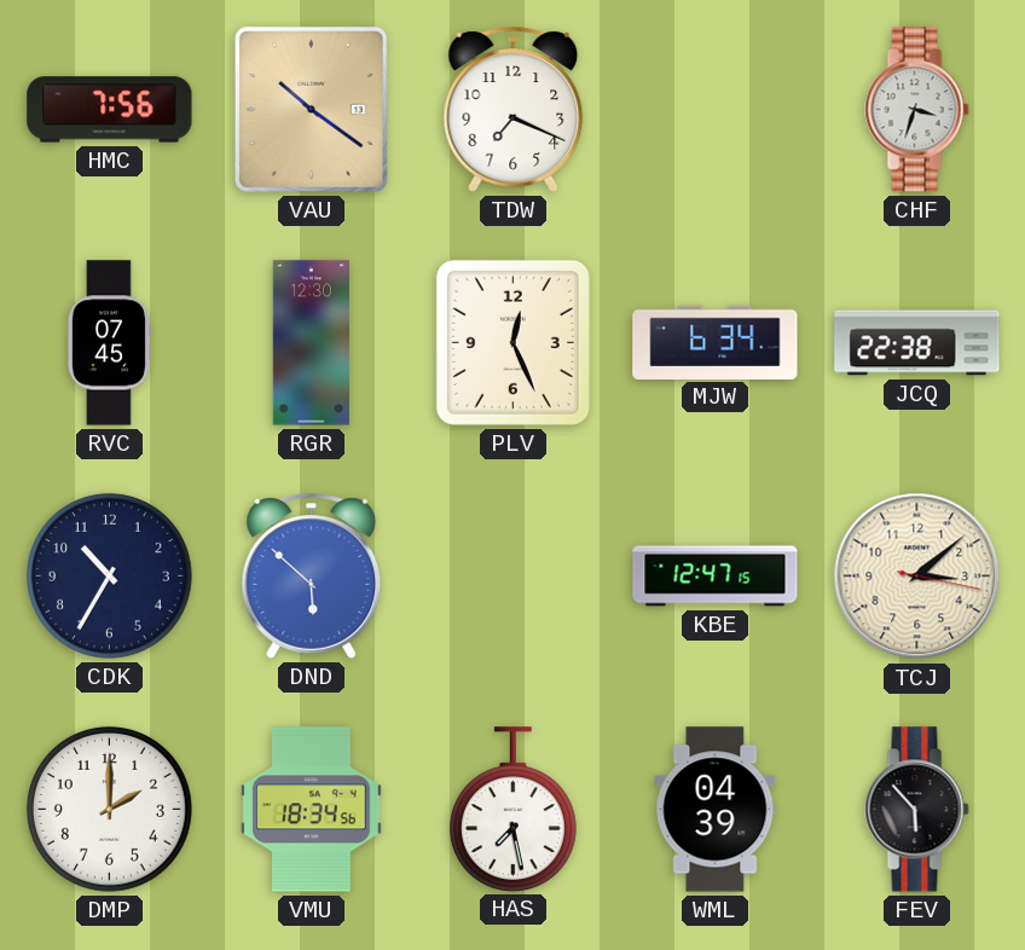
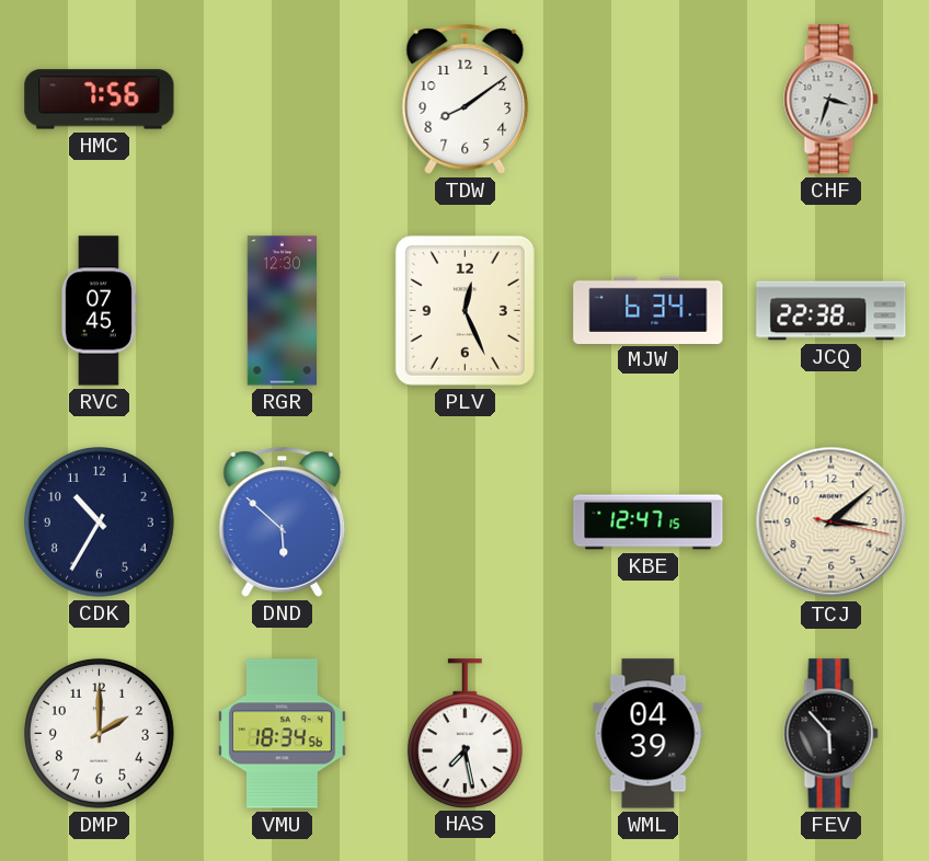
VAU: 10:21 -> none (311, 109)
TDW: 7:19 -> 8:09 (466, 100)
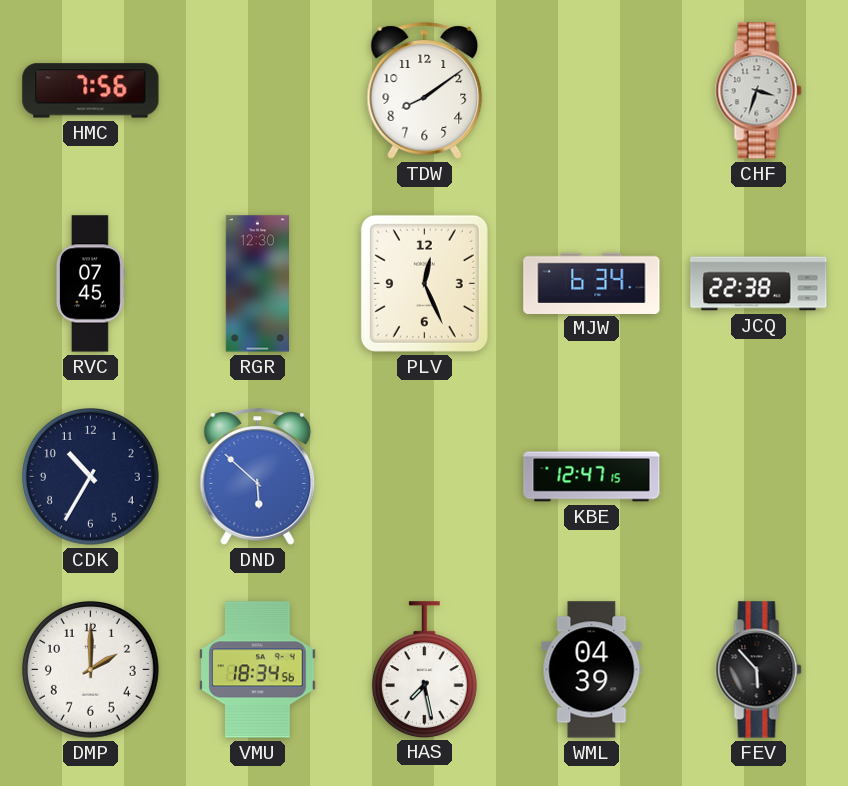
TCJ: 3:08 -> none (831, 523)
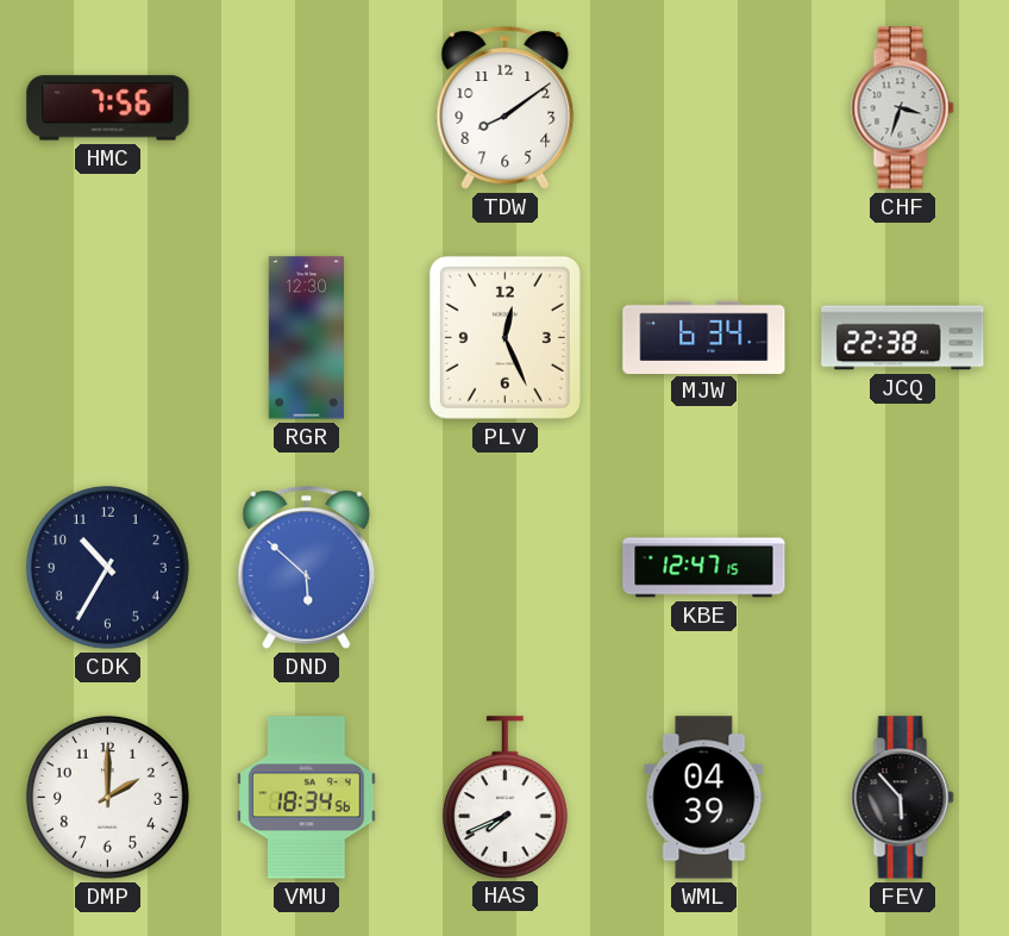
RVC: 07:45 -> none (90, 284)
HAS: 7:28 -> 7:41 (504, 797)
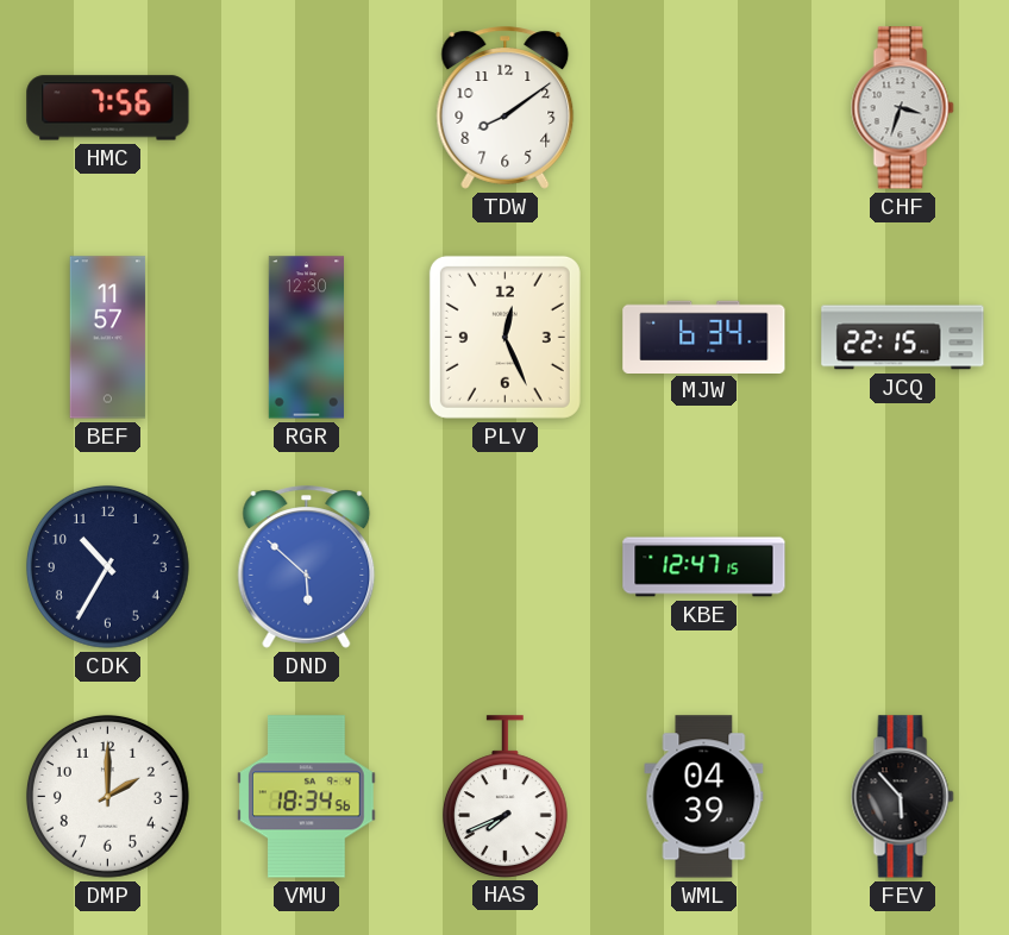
BEF: none -> 11:57 (108, 338)
JCQ: 22:38 -> 22:15 (903, 338)
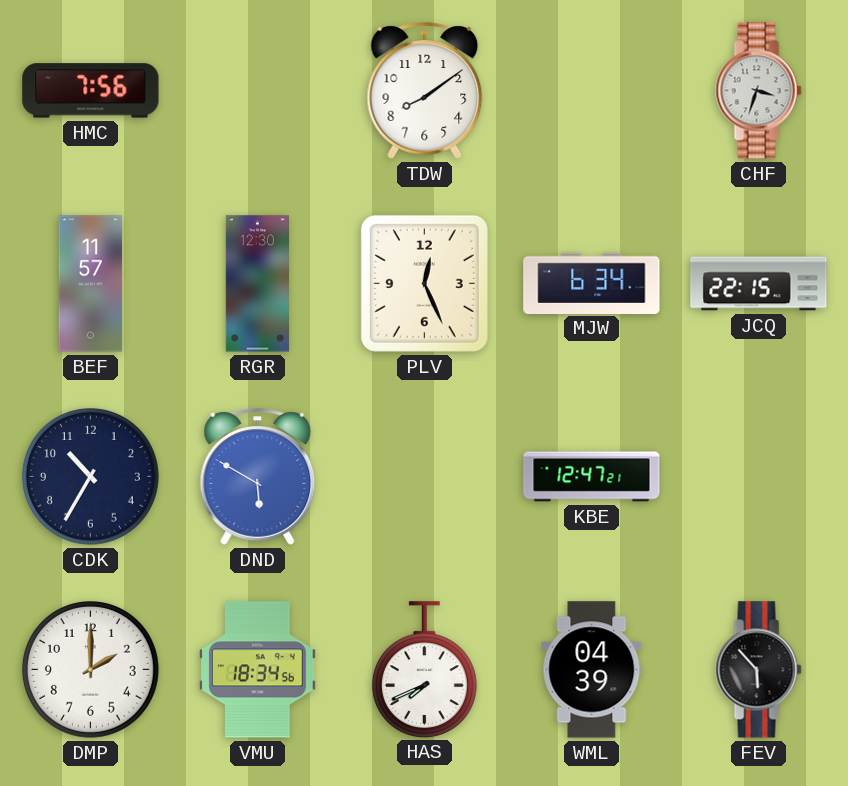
DND: 5:52 -> 5:50 (258, 477)
KBE: 12:47:15 -> 12:47:21 (592, 477)
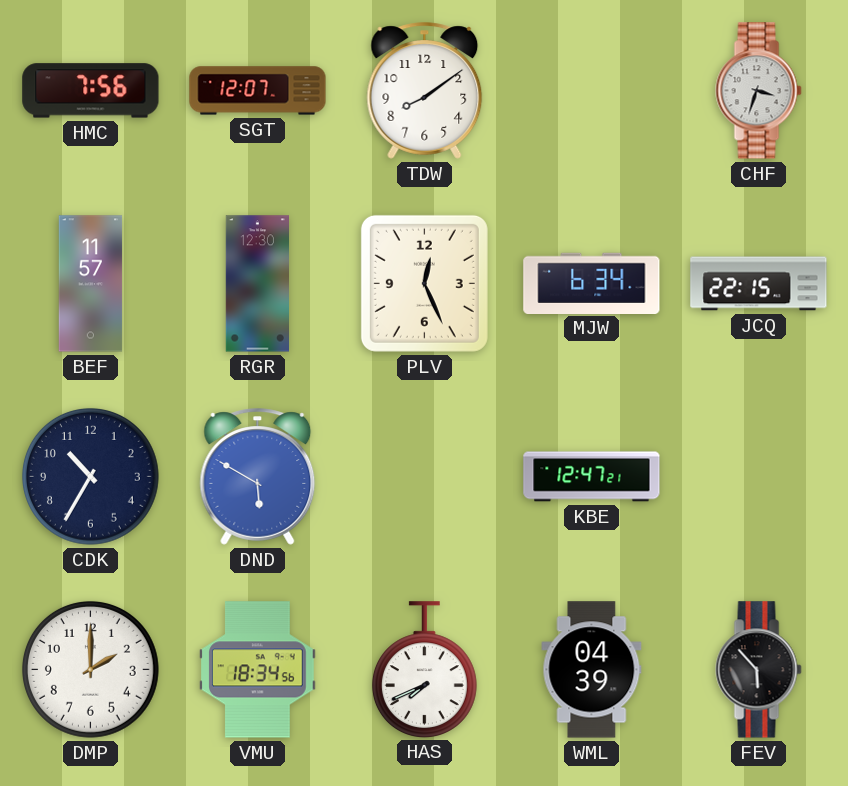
SGT: none -> 12:07 (258, 91)
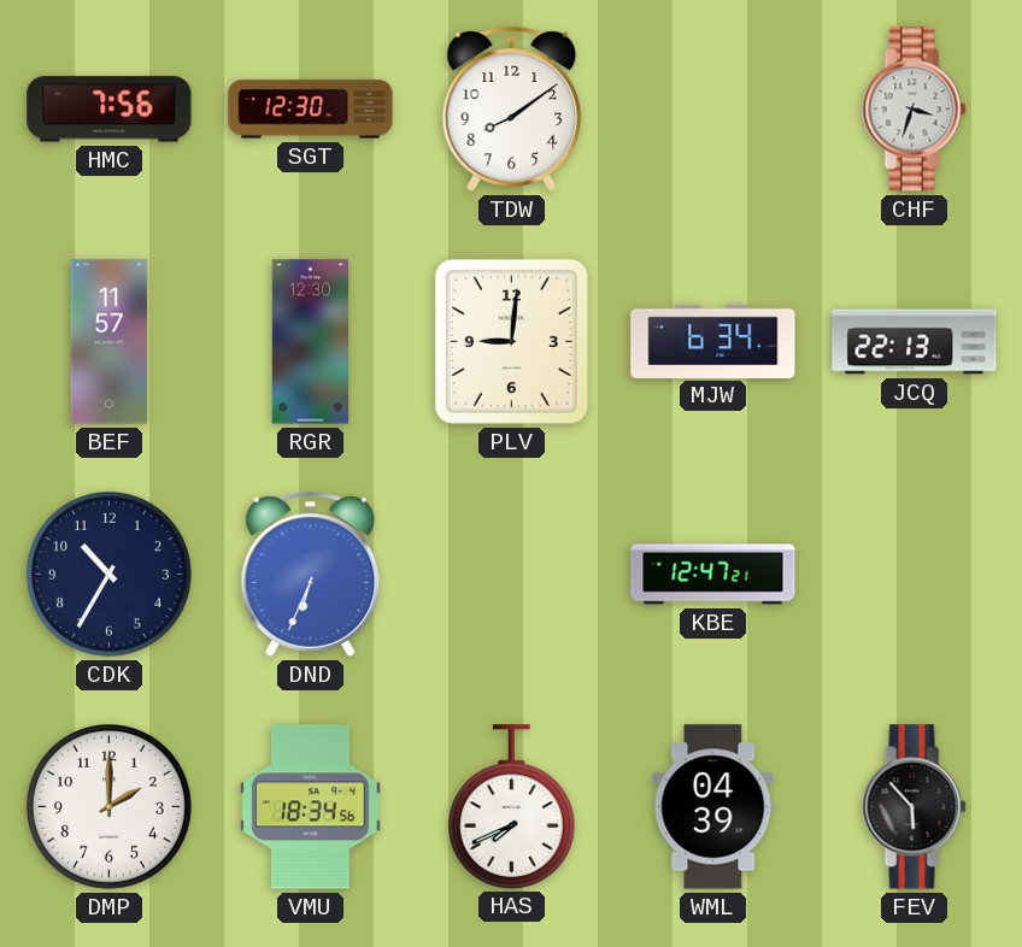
SGT: 12:07 -> 12:30 (311, 110)
PLV: 12:26 -> 9:01 (511, 341)
JCQ: 22:15 -> 22:13 (915, 342)
DND: 5:50 -> 6:34 (311, 575)
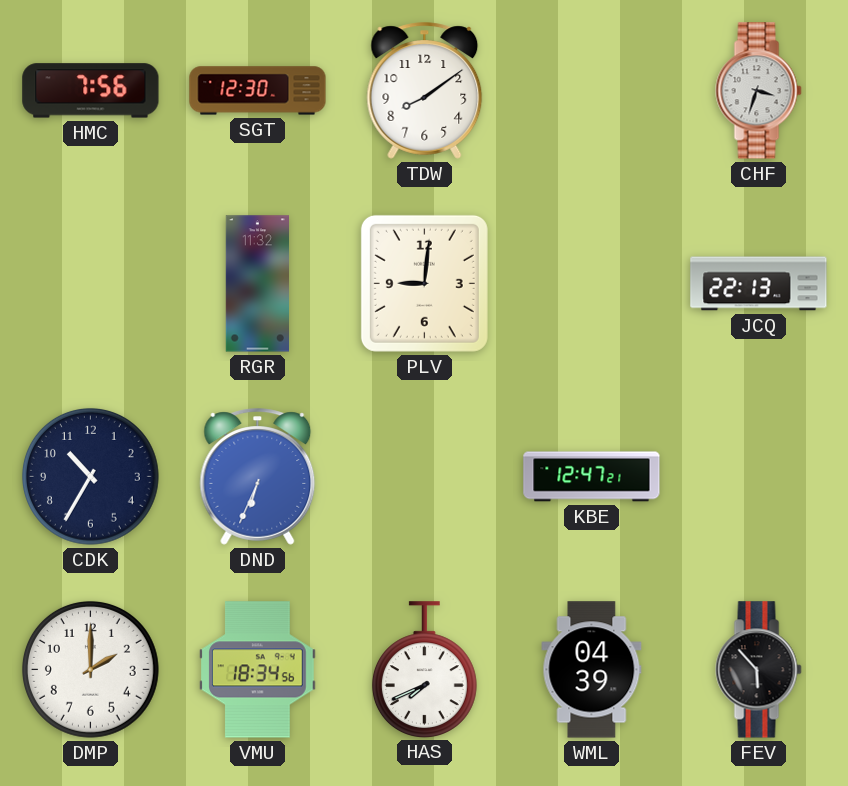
BEF: 11:57 -> none (110, 342)
RGR: 12:30 -> 11:32 (257, 284)
MJW: 6:34 -> none (713, 341)
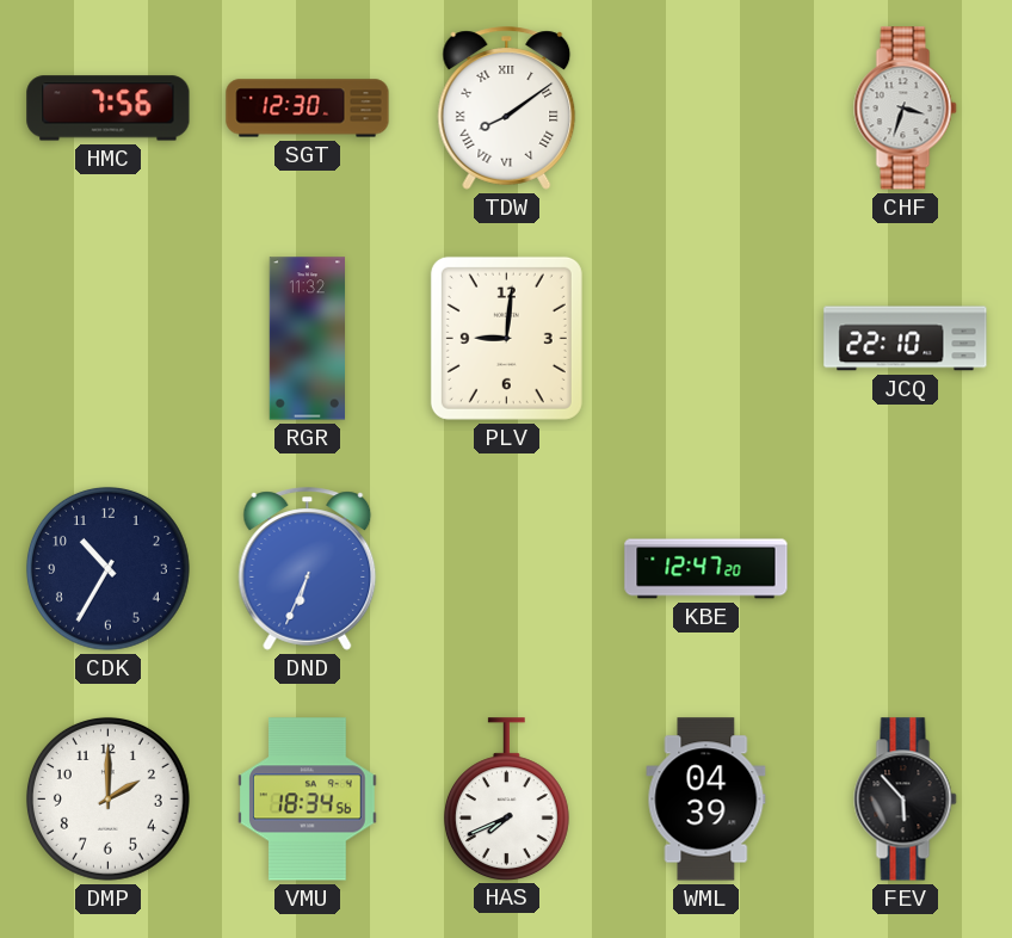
TDW numerals: Arabic -> Roman (507, 109)
JCQ: 22:13 -> 22:10 (906, 339)
KBE: 12:47:21 -> 12:47:20 (706, 569)
